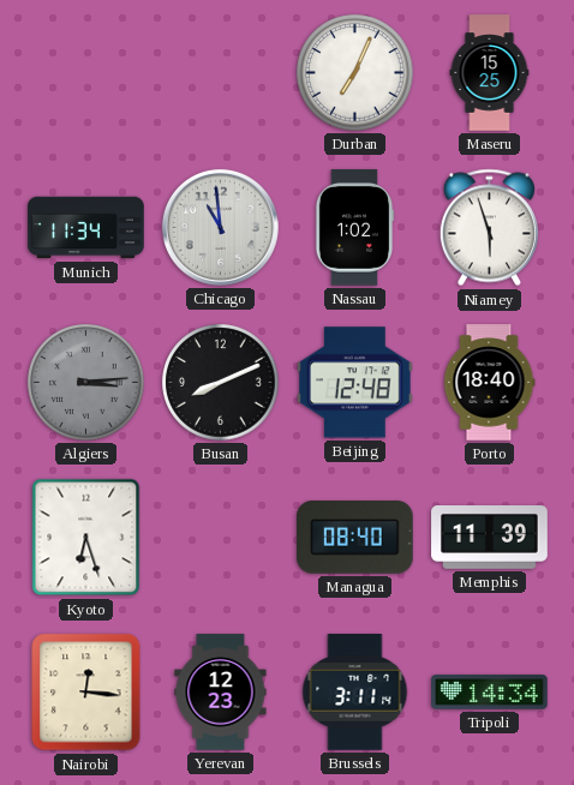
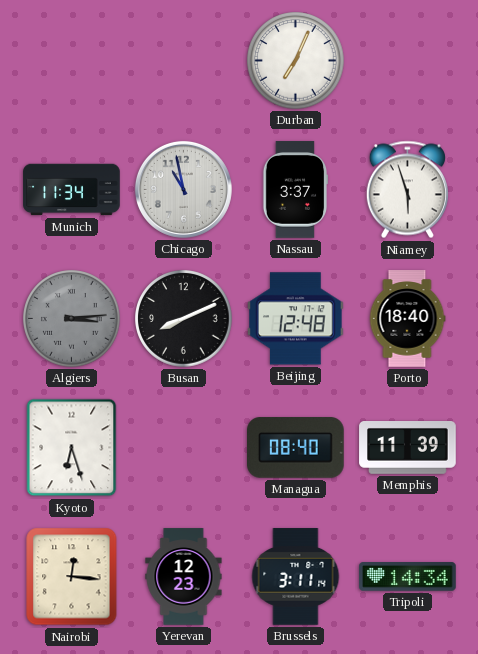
Maseru: 15:25 -> none (490, 73)
Chicago: 10:59 -> 10:58 (183, 189)
Nassau: 1:02 -> 3:37 (295, 190)
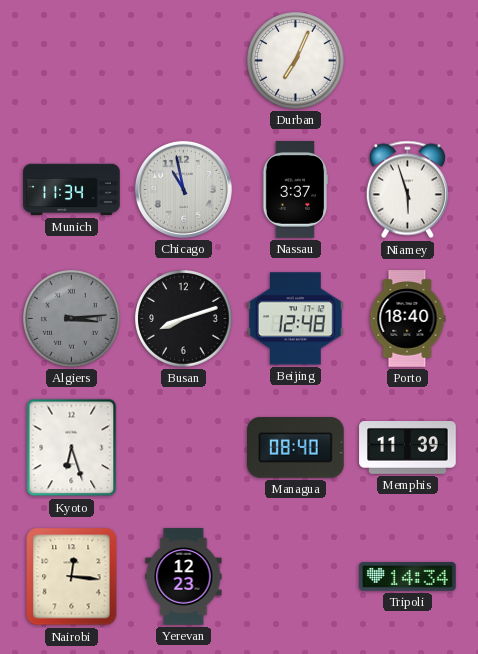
Busan: 8:11 -> 8:12 (184, 319)
Brussels: 3:11 -> none (296, 577)
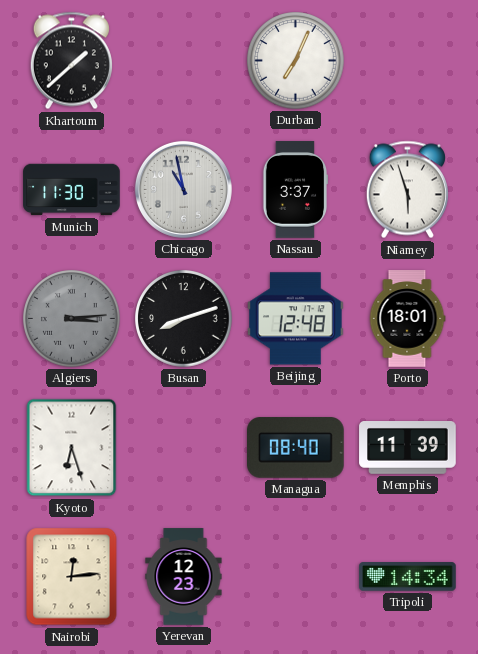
Khartoum: none -> 1:38 (71, 61)
Munich: 11:34 -> 11:30 (72, 190)
Porto: 18:40 -> 18:01 (407, 319)
Nairobi: 12:16 -> 12:14 (72, 577)
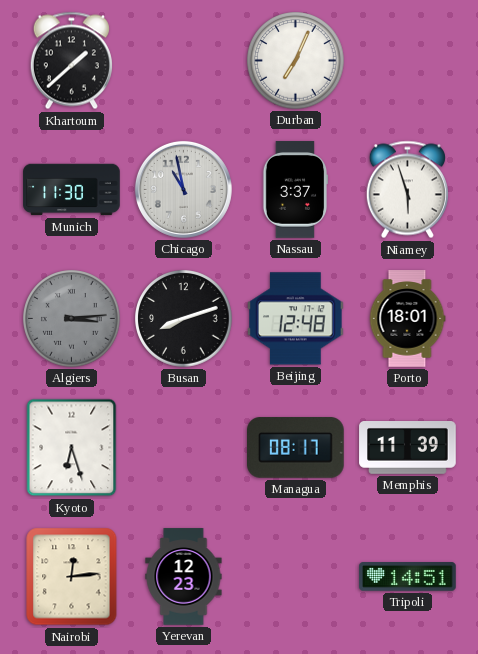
Managua: 08:40 -> 08:17 (296, 448)
Tripoli: 14:34 -> 14:51 (408, 577)
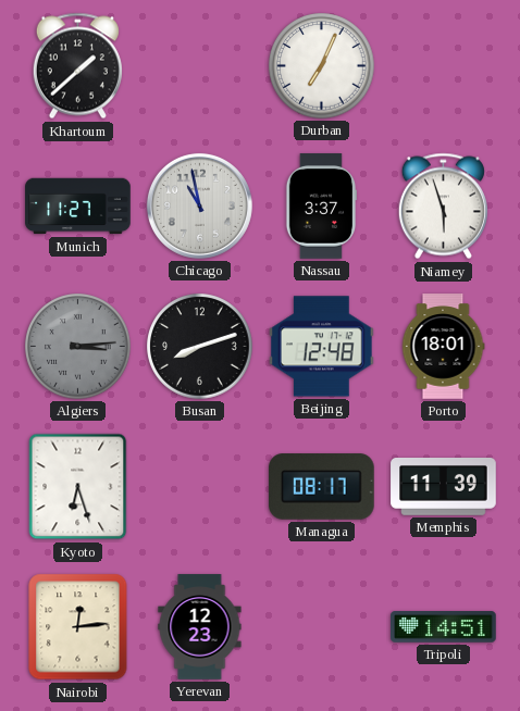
Munich: 11:30 -> 11:27 (78, 207)
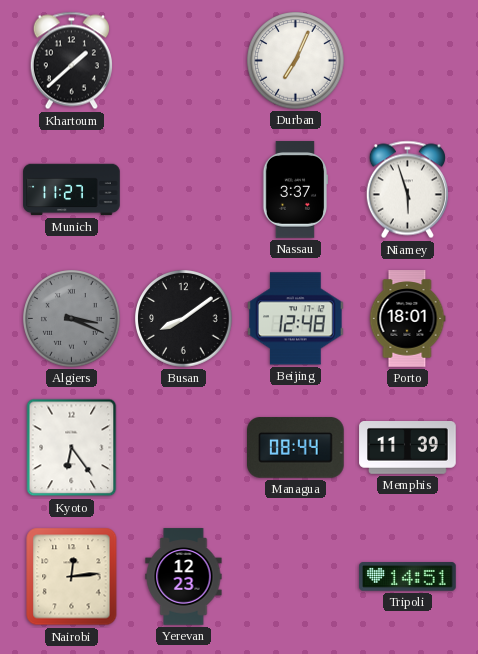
Chicago: 10:58 -> none (199, 205)
Algiers: 3:14 -> 3:19 (72, 319)
Busan: 8:12 -> 8:09 (184, 319)
Kyoto: 6:27 -> 6:24 (72, 448)
Managua: 08:17 -> 08:44 (296, 448)
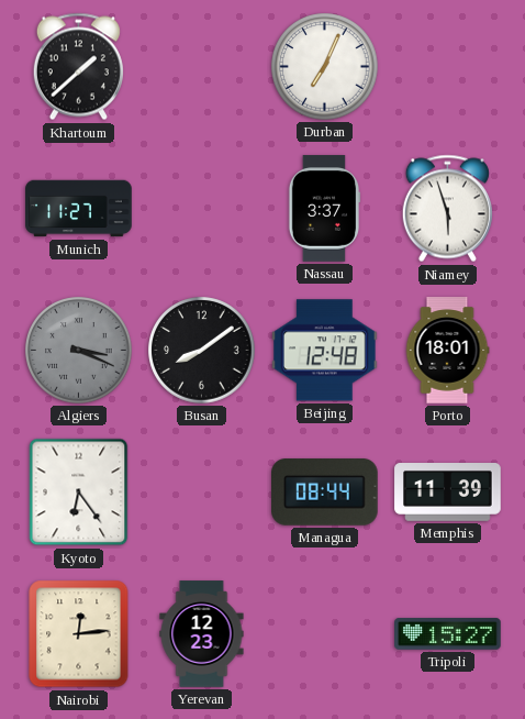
Tripoli: 14:51 -> 15:27 (448, 634)
